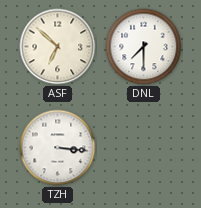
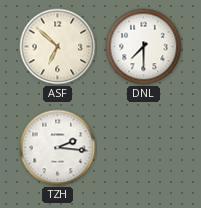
TZH: 3:16 -> 2:16 (58, 148)
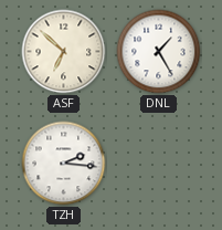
DNL: 7:30 -> 1:25 (159, 52)
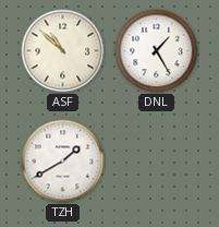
ASF: 6:52 -> 10:52 (63, 51)
TZH: 2:16 -> 1:40 (63, 162)
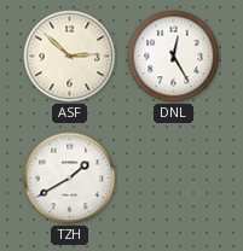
ASF: 10:52 -> 2:52 (70, 57)
DNL: 1:25 -> 12:25 (174, 57)
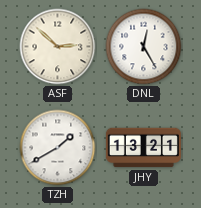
JHY: none -> 13:21 (143, 148)
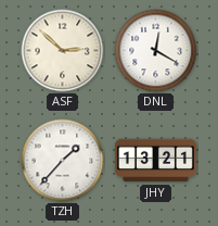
DNL: 12:25 -> 12:20 (156, 51)
TZH: 1:40 -> 1:37 (63, 161)
